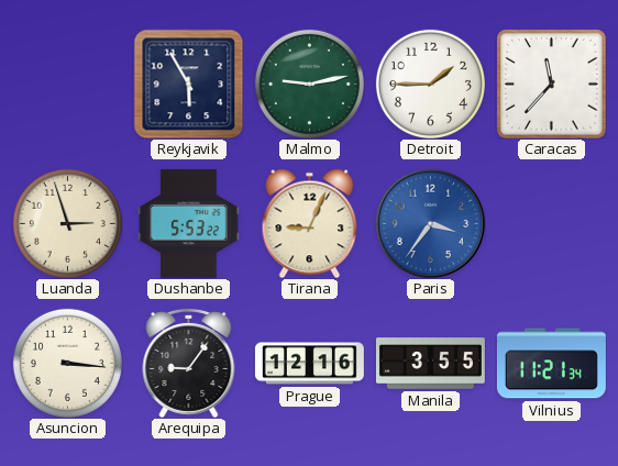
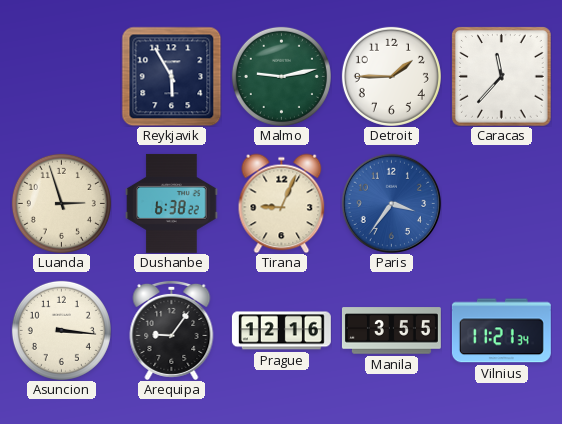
Dushanbe: 5:53 -> 6:38 (172, 203)
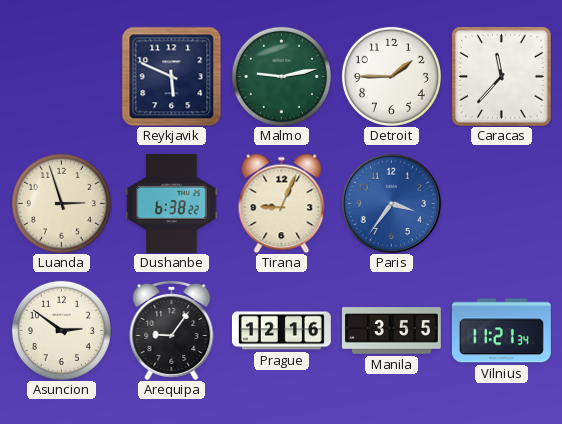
Reykjavik: 5:55 -> 5:49 (171, 76)
Asuncion: 3:16 -> 2:51 (61, 330)
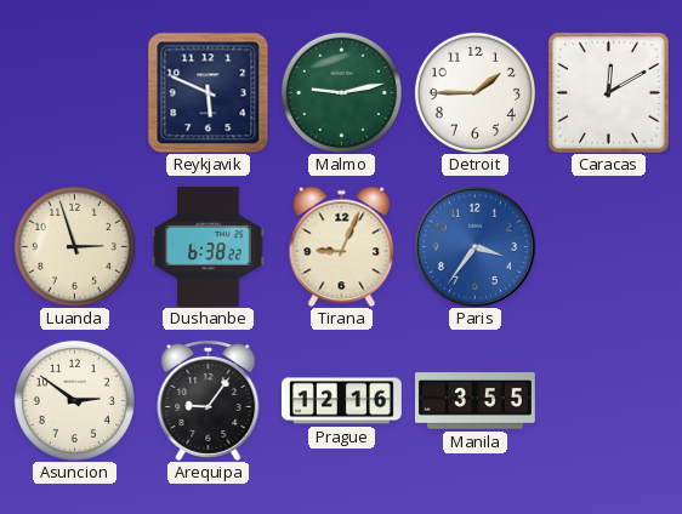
Caracas: 11:37 -> 12:10 (608, 92)
Vilnius: 11:21 -> none (501, 331)
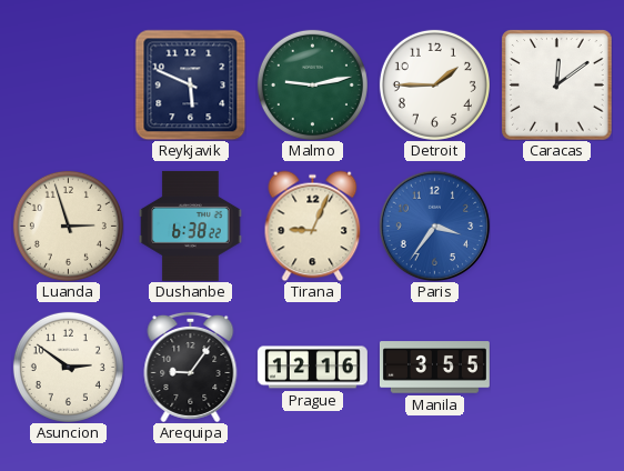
Caracas: 12:10 -> 12:09 (556, 84)
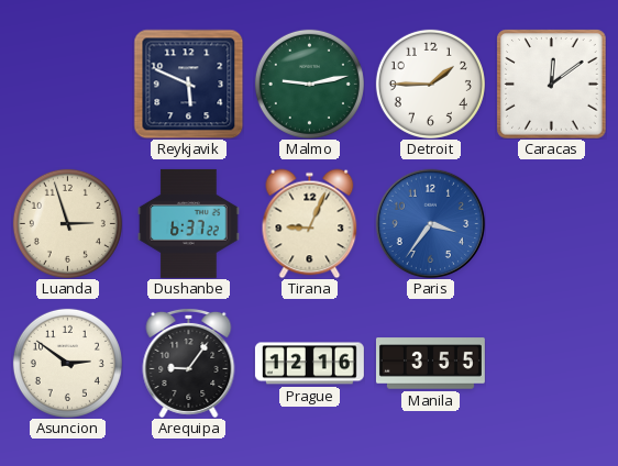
Dushanbe: 6:38 -> 6:37 (189, 223)
